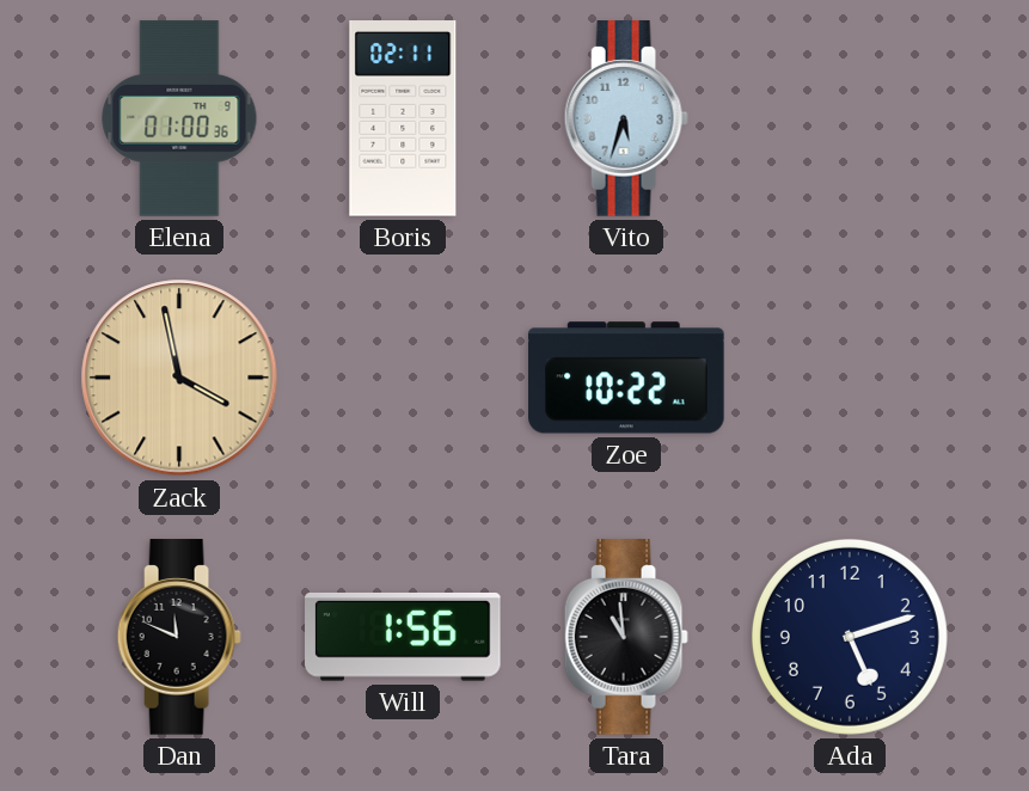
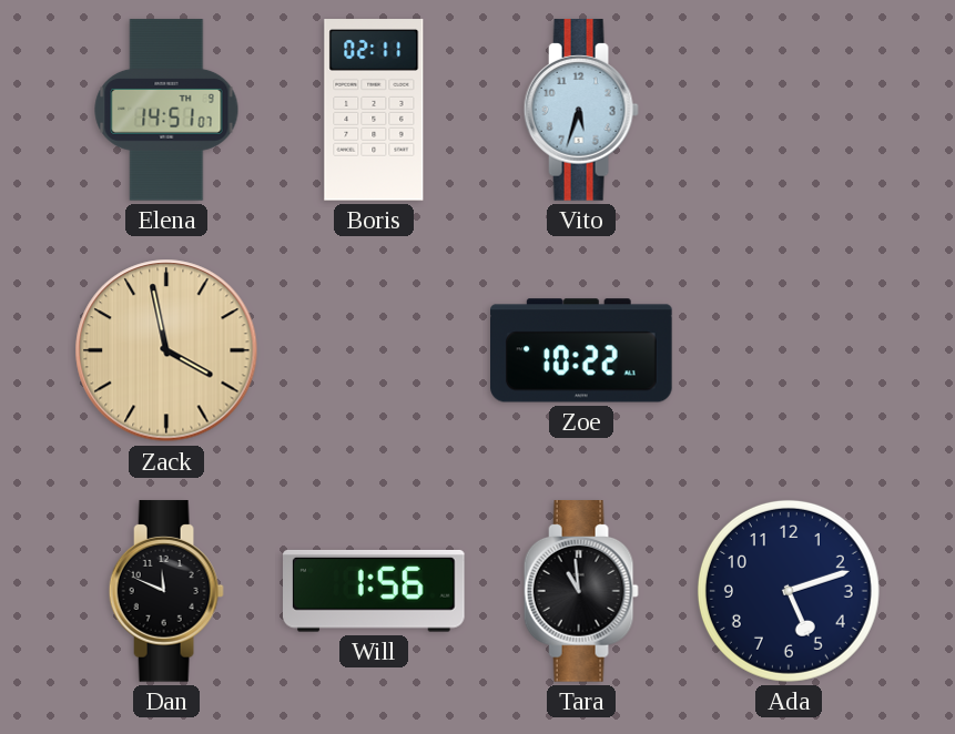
Elena: 01:00 -> 14:51 (166, 110)
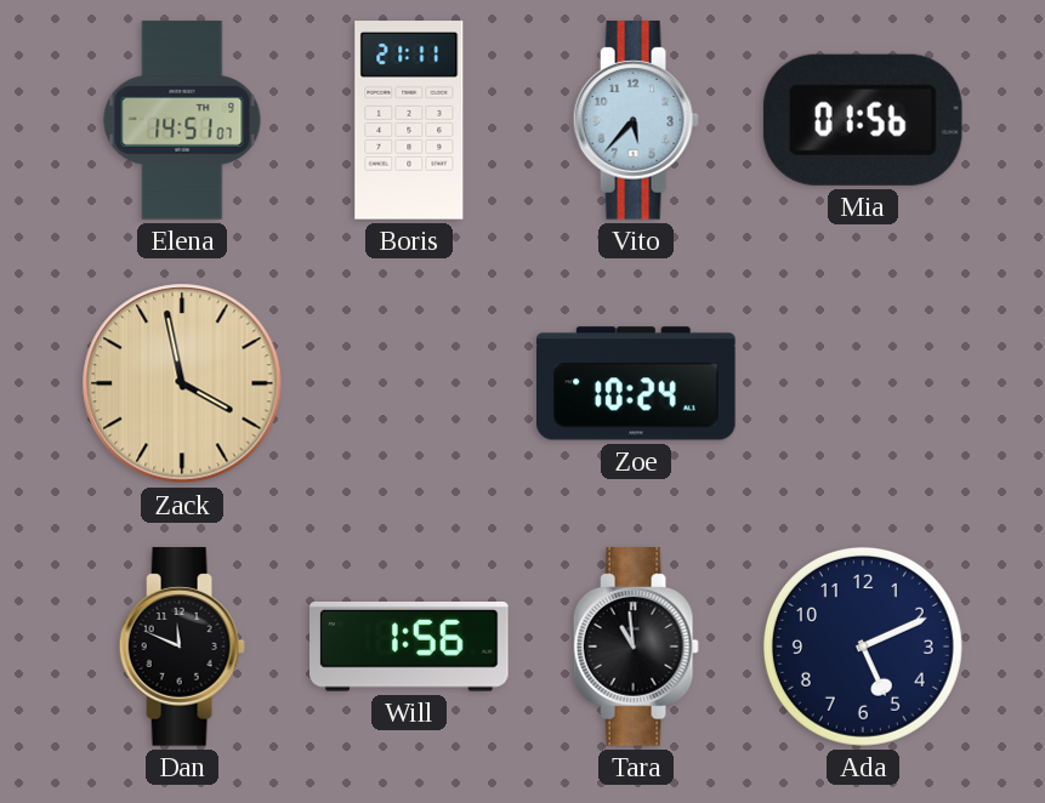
Boris: 02:11 -> 21:11 (409, 120)
Vito: 5:33 -> 5:37 (636, 120)
Mia: none -> 01:56 (863, 120)
Zoe: 10:22 -> 10:24 (637, 383)
Ada: 5:12 -> 5:11 (863, 647)
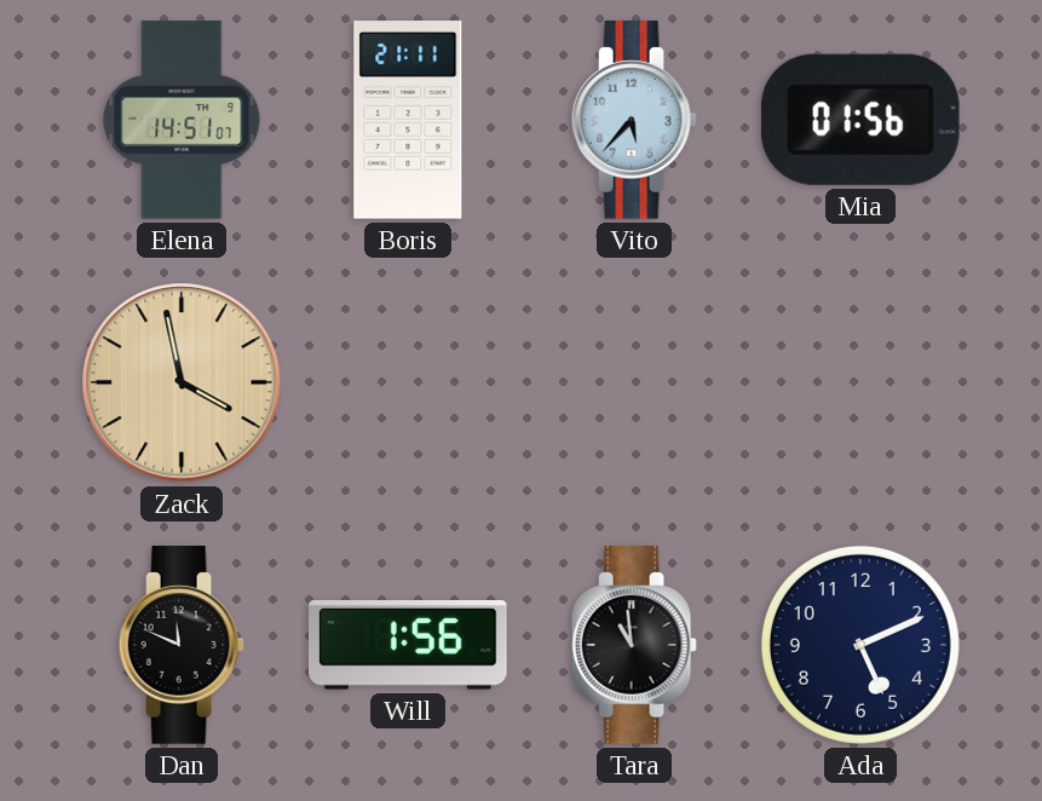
Zoe: 10:24 -> none (637, 383)
